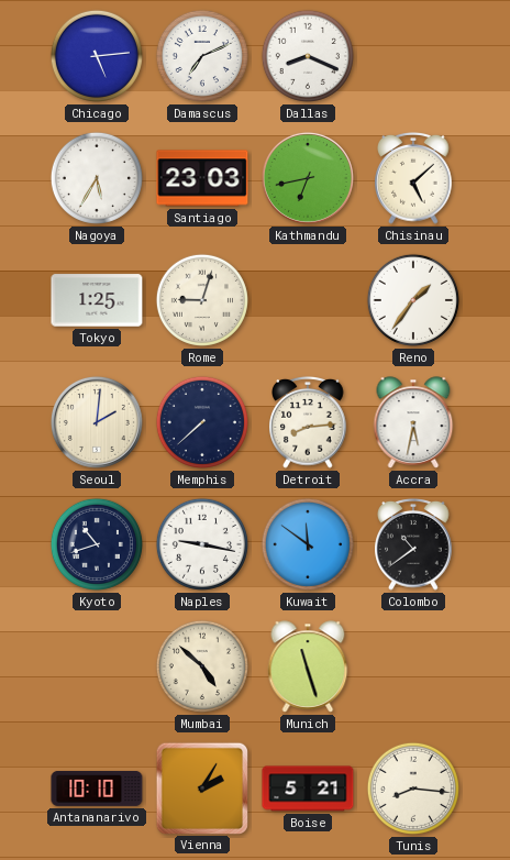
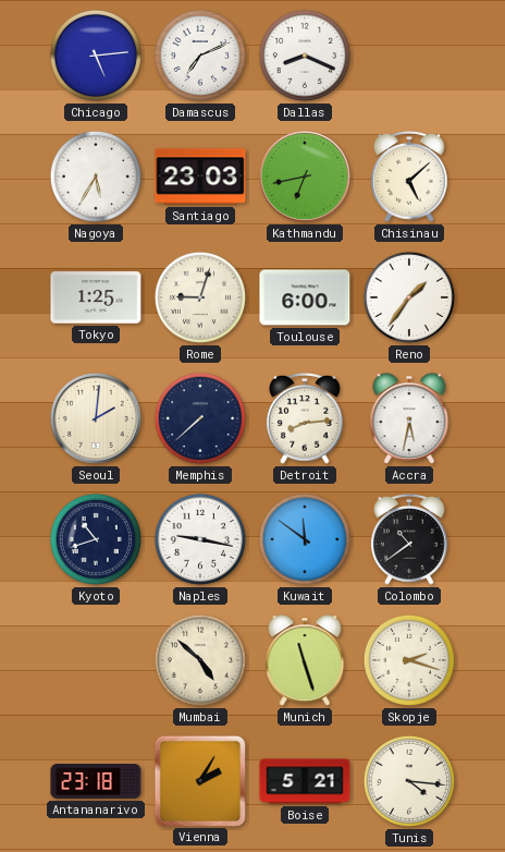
Toulouse: none -> 6:00 (305, 297)
Skopje: none -> 2:18 (409, 660)
Antananarivo: 10:10 -> 23:18 (96, 782)
Tunis: 8:16 -> 4:16 (409, 781)
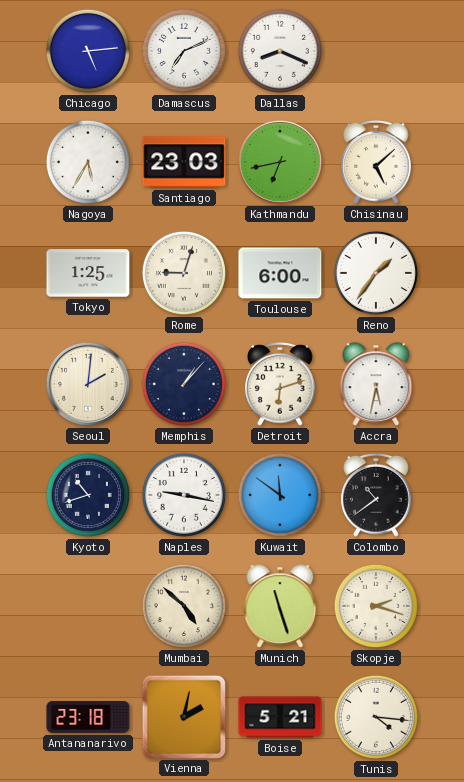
Memphis: 7:38 -> 1:07 (184, 384)
Detroit: 8:14 -> 6:12 (280, 384)
Vienna: 2:05 -> 2:02 (183, 716)
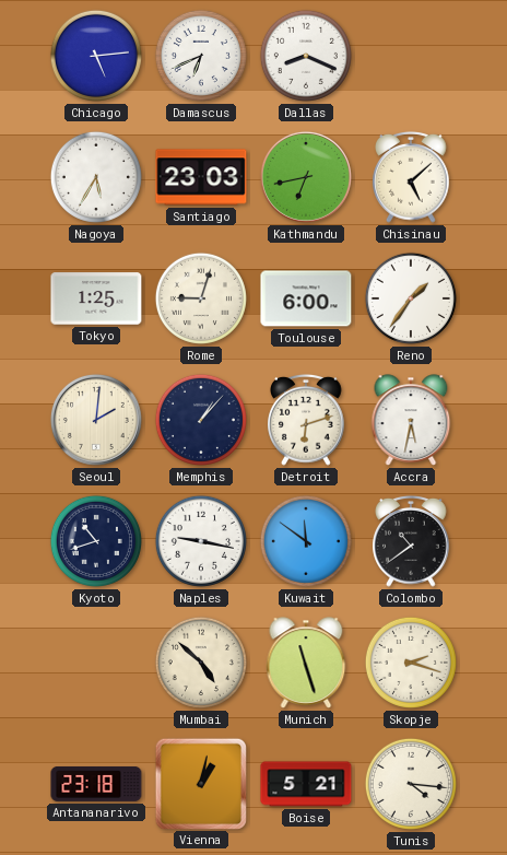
Damascus: 7:11 -> 6:41 (201, 56)
Vienna: 2:02 -> 1:02 (200, 783)
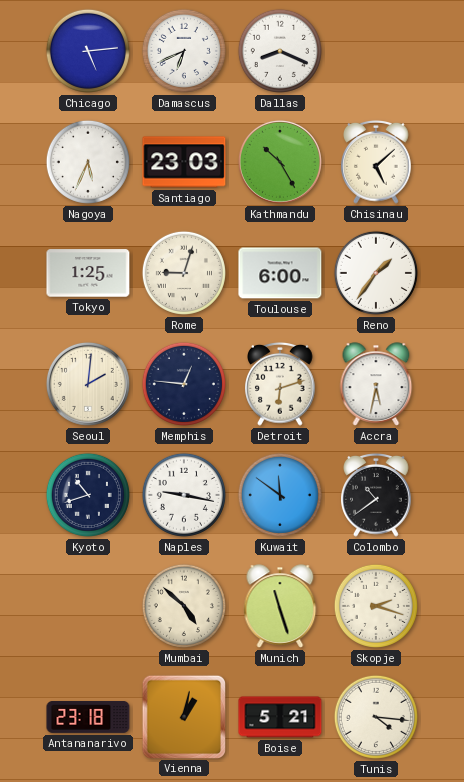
Nagoya: 5:35 -> 5:34 (88, 162)
Kathmandu: 6:43 -> 10:25 (280, 162)
Memphis: 1:07 -> 12:46 (184, 384)
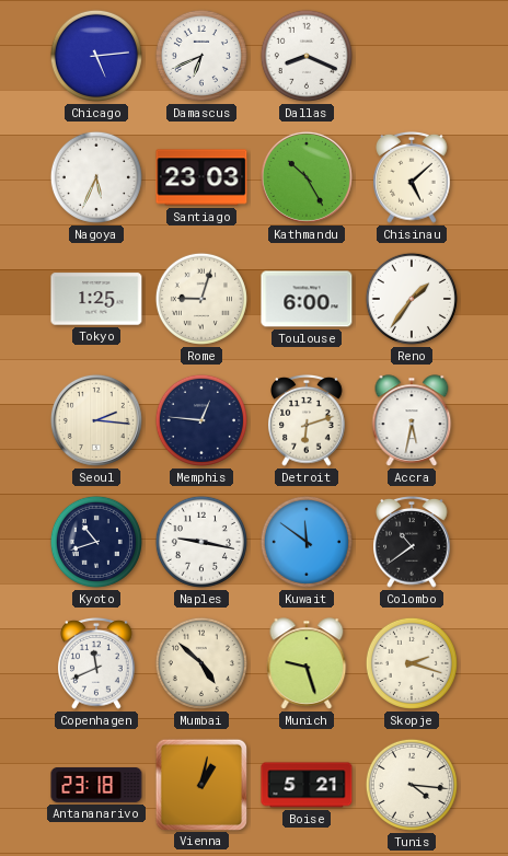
Seoul: 2:01 -> 2:16 (96, 420)
Copenhagen: none -> 11:41 (96, 663)
Munich: 11:27 -> 9:27 (307, 663)
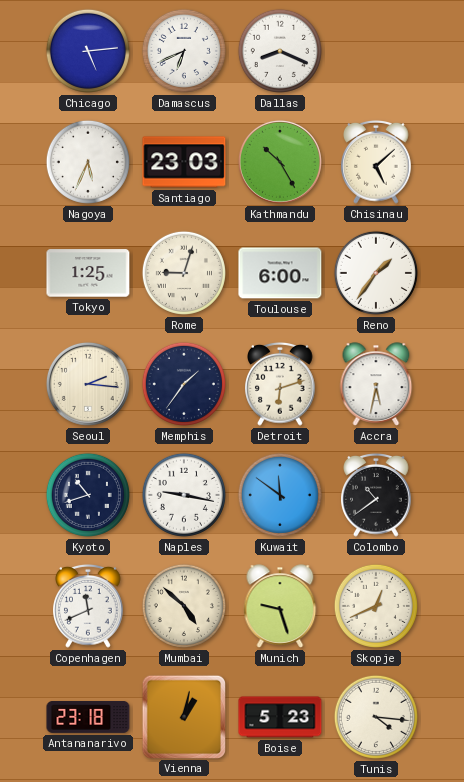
Memphis: 12:46 -> 1:36 (184, 384)
Skopje: 2:18 -> 12:41 (376, 606)
Boise: 5:21 -> 5:23 (280, 717)
